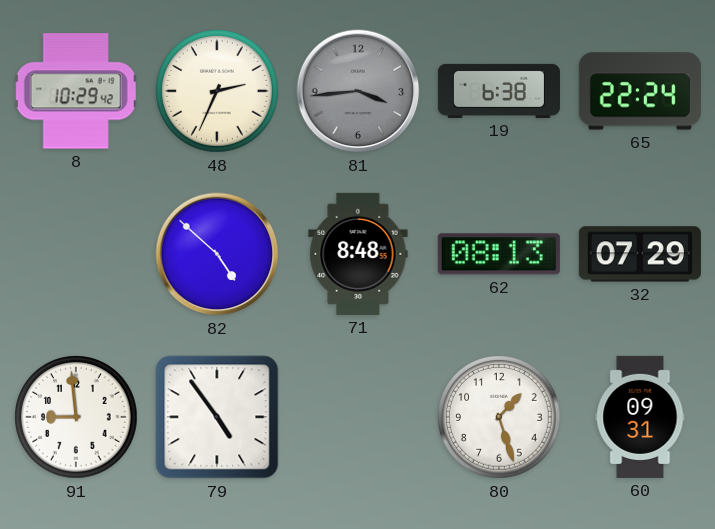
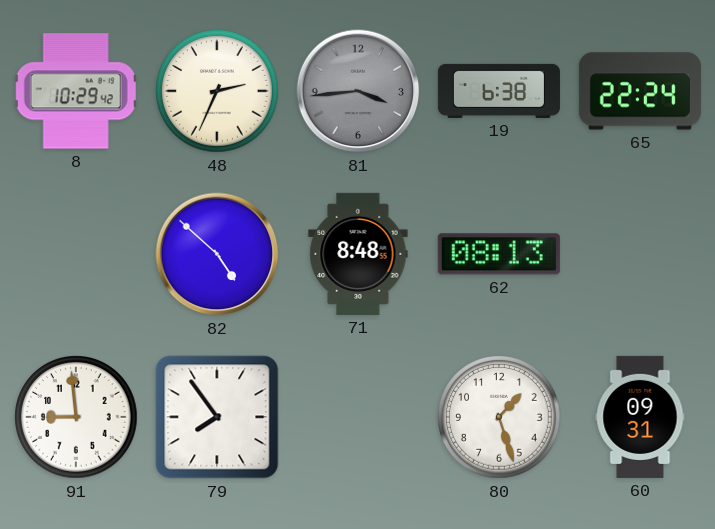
32: 07:29 -> none (640, 254)
79: 4:54 -> 7:54 (217, 417)
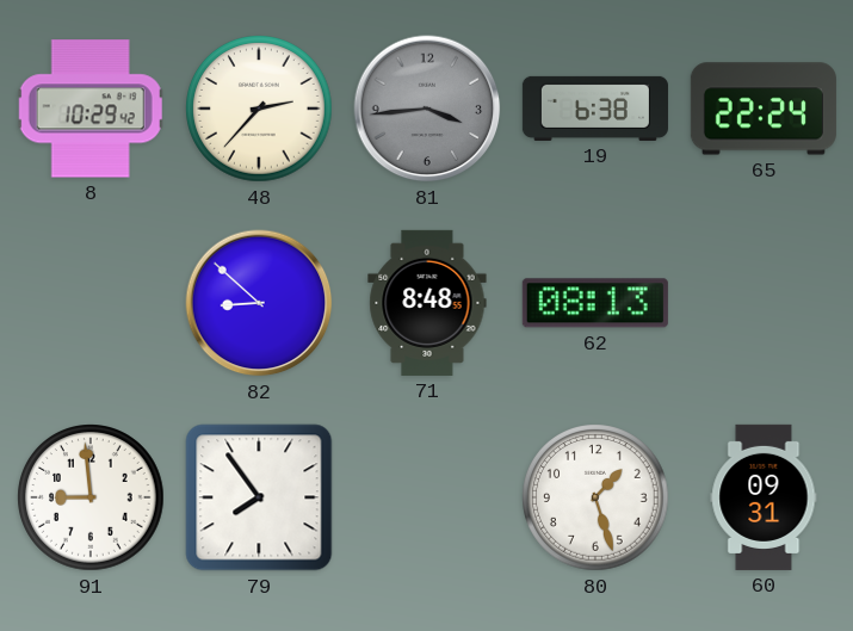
48: 2:34 -> 2:37 (259, 109)
82: 4:52 -> 8:52 (259, 303)
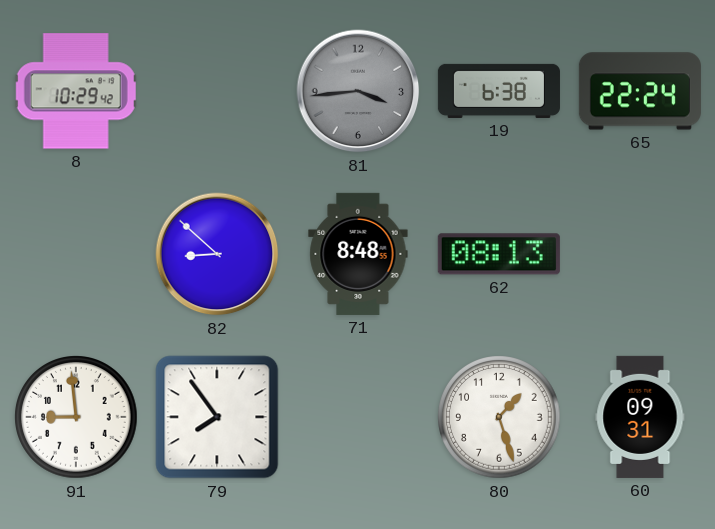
48: 2:37 -> none (259, 109)
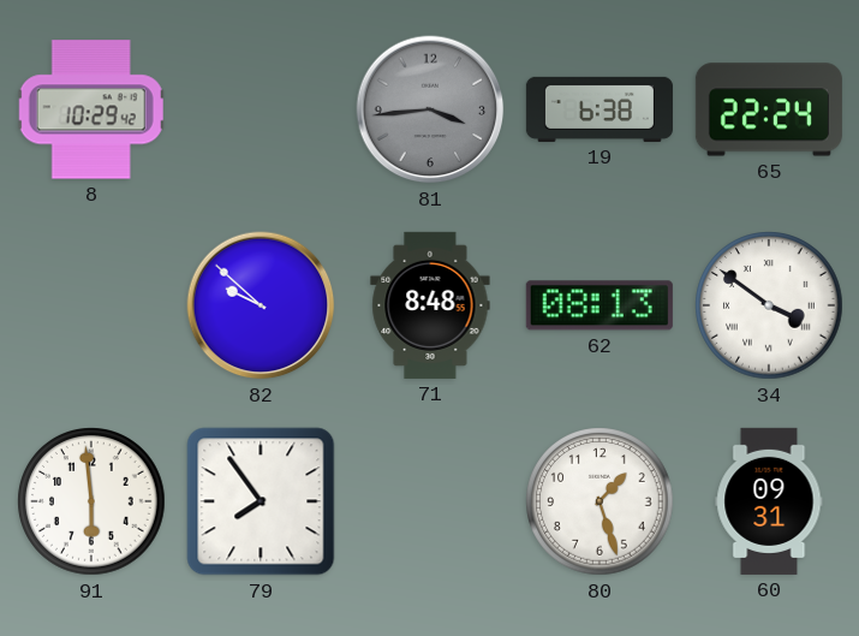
82: 8:52 -> 9:52 (261, 305)
34: none -> 3:51 (769, 305)
91: 8:59 -> 5:59 (91, 501)
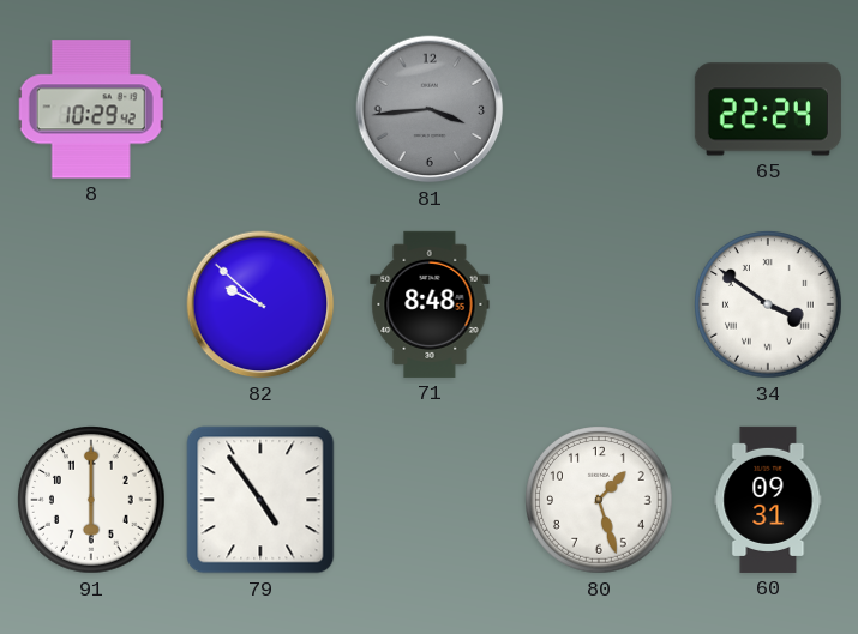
19: 6:38 -> none (599, 109)
62: 08:13 -> none (599, 305)
91: 5:59 -> 6:00 (91, 500)
79: 7:54 -> 4:54 (260, 500)
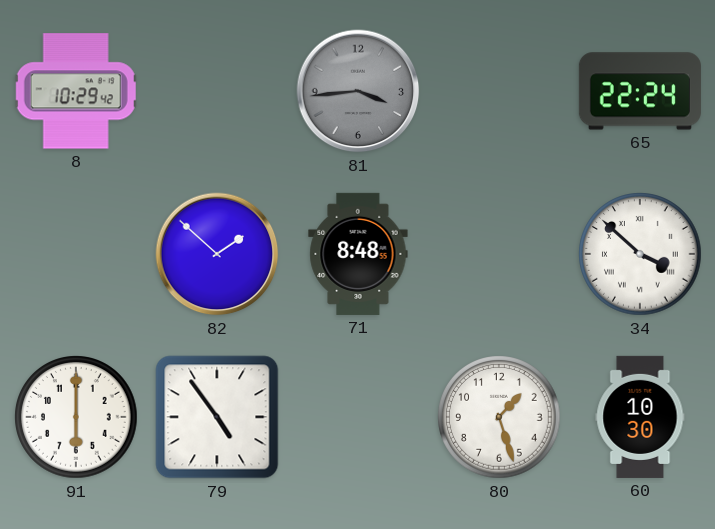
82: 9:52 -> 1:52 (217, 254)
34: 3:51 -> 3:52 (640, 254)
60: 09:31 -> 10:30 (640, 417)
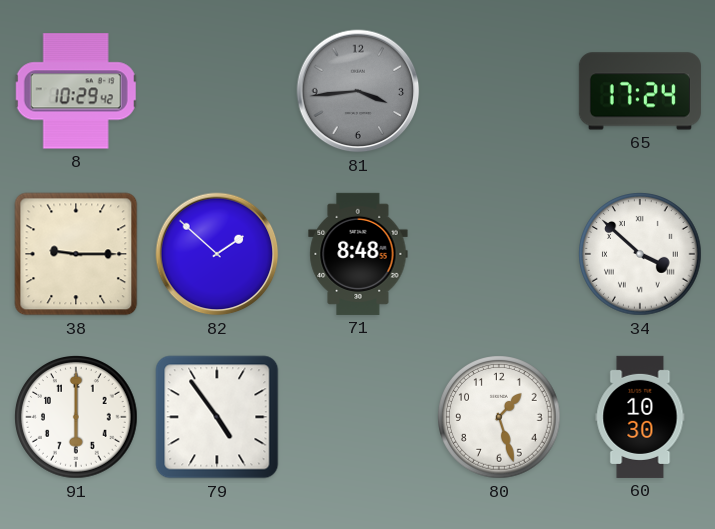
65: 22:24 -> 17:24 (640, 91)
38: none -> 9:15 (76, 254)
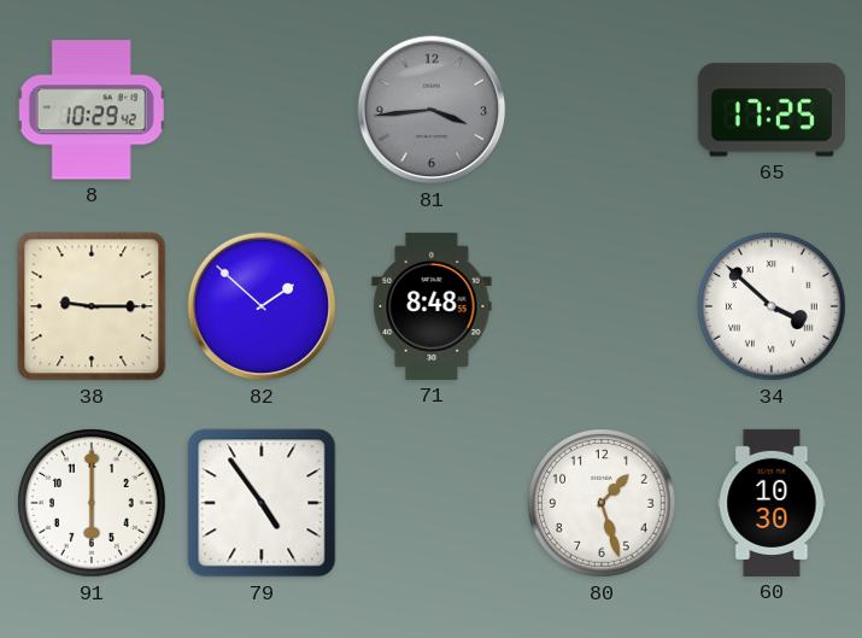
65: 17:24 -> 17:25 (772, 110)
